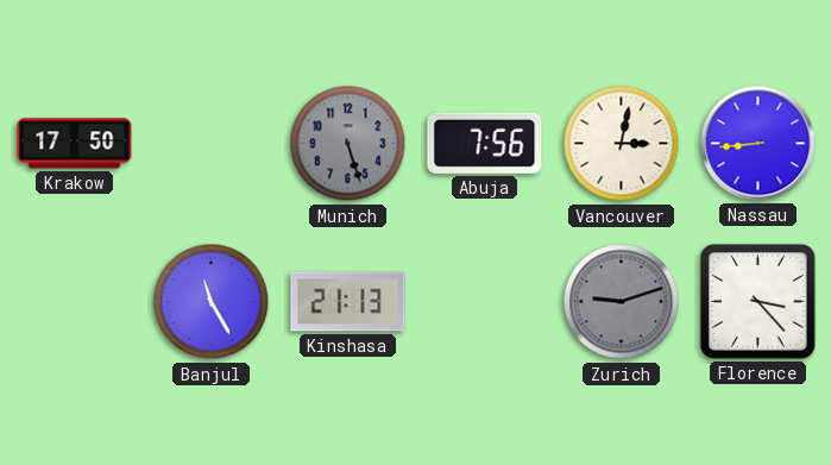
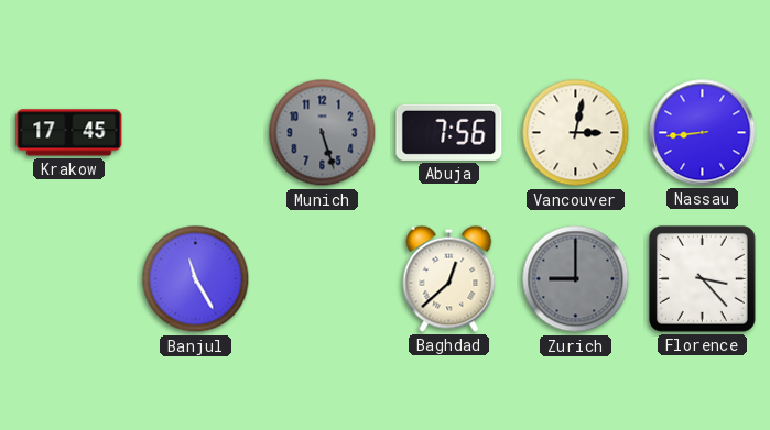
Krakow: 17:50 -> 17:45 (69, 133)
Kinshasa: 21:13 -> none (348, 302)
Baghdad: none -> 12:38 (449, 278)
Zurich: 9:12 -> 9:00 (576, 279)
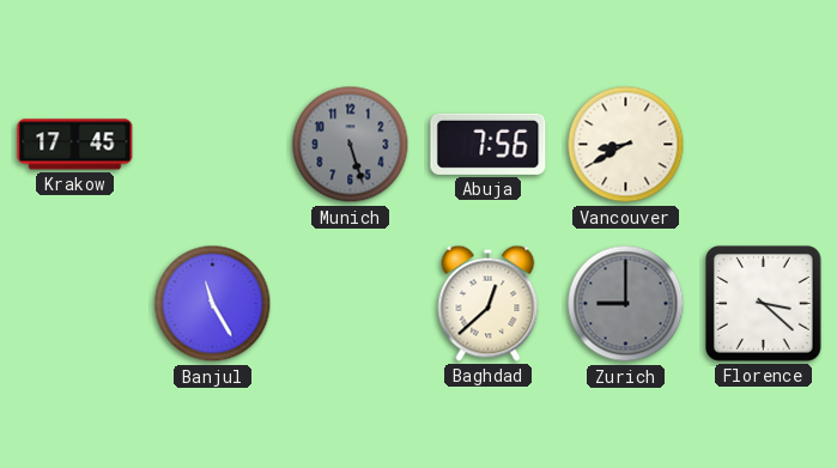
Vancouver: 3:02 -> 8:40 (626, 145)
Nassau: 8:44 -> none (703, 133)
Florence: 3:23 -> 3:22 (764, 304)
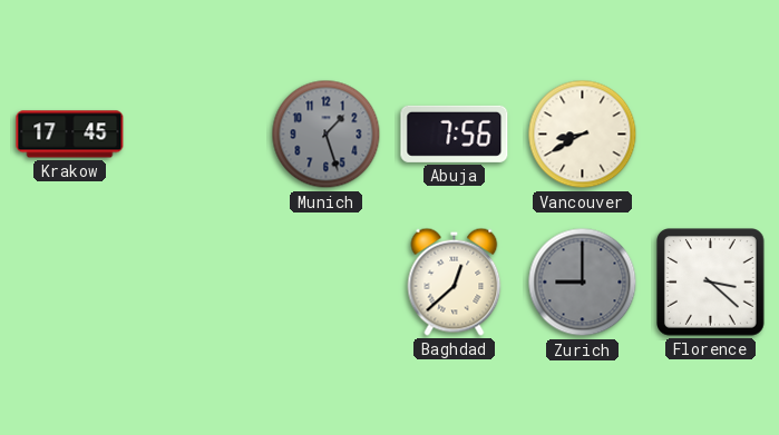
Munich: 5:27 -> 1:27 (327, 135)
Banjul: 11:25 -> none (213, 304)
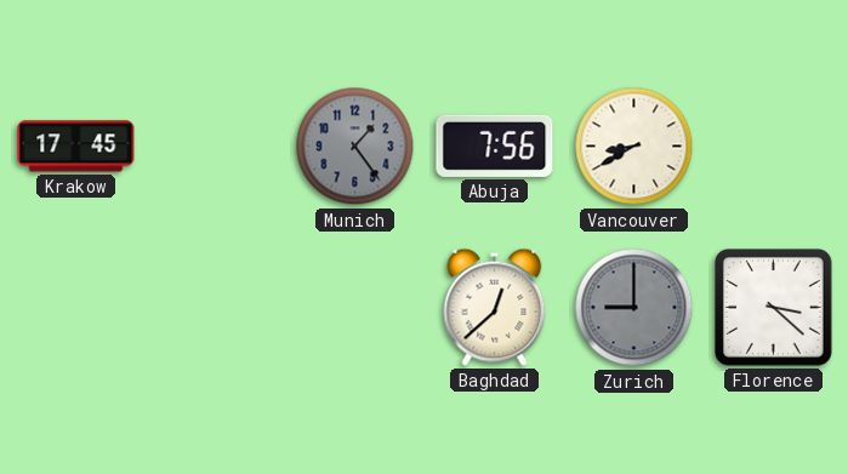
Munich: 1:27 -> 1:24 (355, 147)
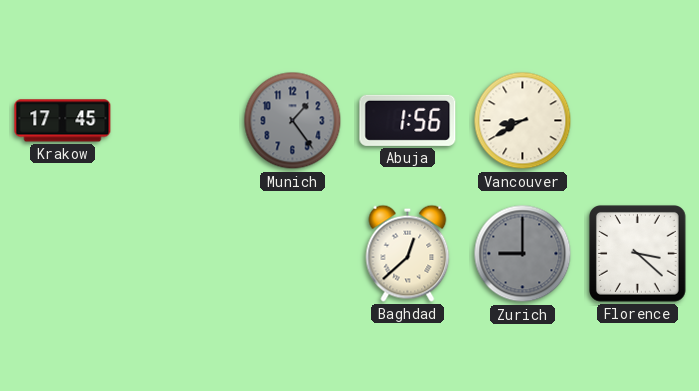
Abuja: 7:56 -> 1:56 (408, 120)
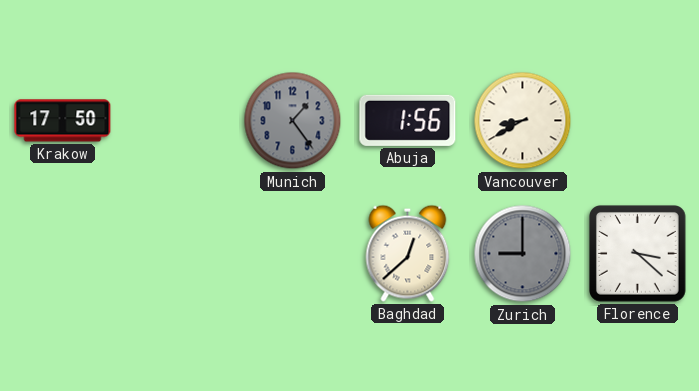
Krakow: 17:45 -> 17:50 (63, 121)
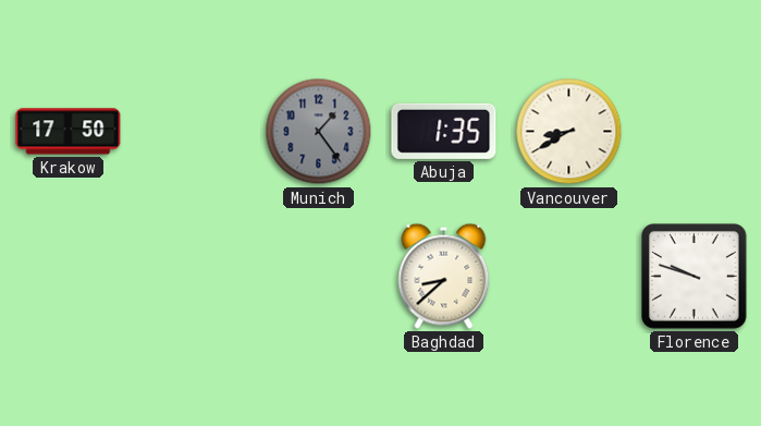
Abuja: 1:56 -> 1:35 (444, 131)
Baghdad: 12:38 -> 8:38 (444, 276)
Zurich: 9:00 -> none (523, 254)
Florence: 3:22 -> 9:48 (695, 277)
